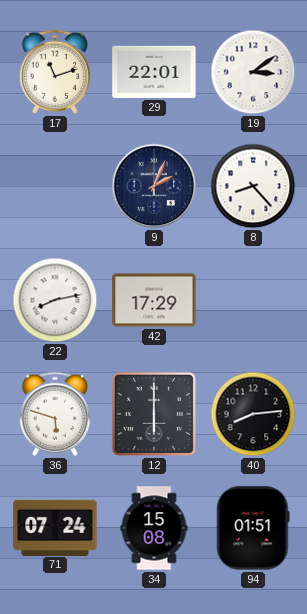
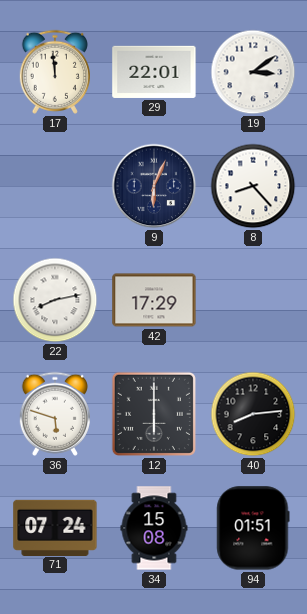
17: 11:12 -> 11:59 (55, 72)
9: 2:04 -> 6:04 (154, 186)
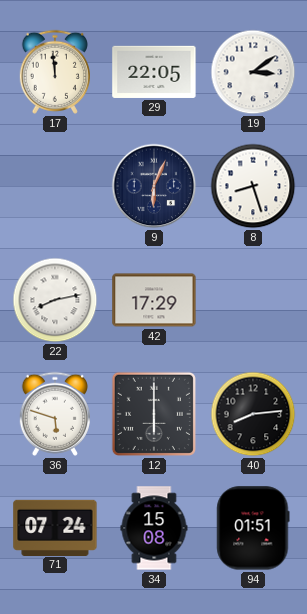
29: 22:01 -> 22:05 (154, 72)
8: 8:23 -> 8:27 (253, 186)
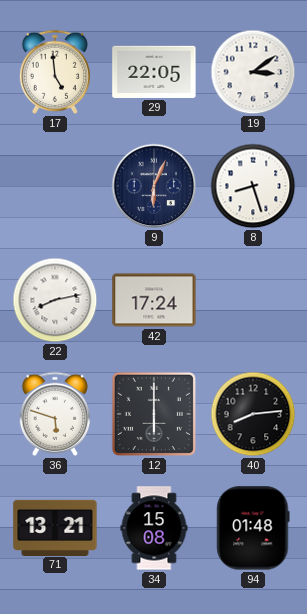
17: 11:59 -> 4:59 (55, 72)
42: 17:29 -> 17:24 (154, 300)
71: 07:24 -> 13:21 (55, 527)
94: 01:51 -> 01:48 (253, 528)
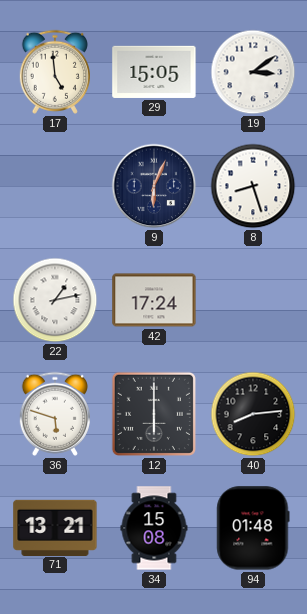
29: 22:05 -> 15:05 (154, 72)
22: 8:13 -> 1:13 (55, 300)
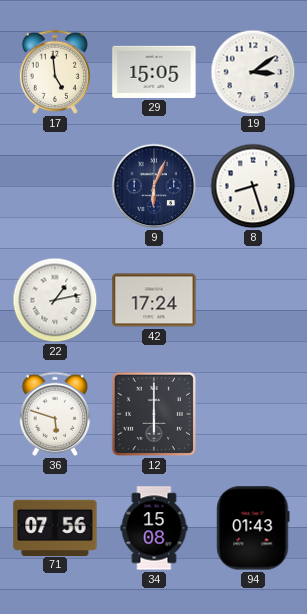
40: 8:14 -> none (253, 414)
71: 13:21 -> 07:56 (55, 527)
94: 01:48 -> 01:43 (253, 528)
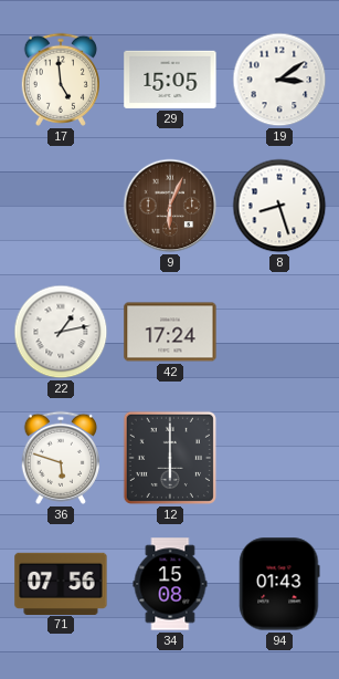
9 dial: navy -> brown (170, 206)
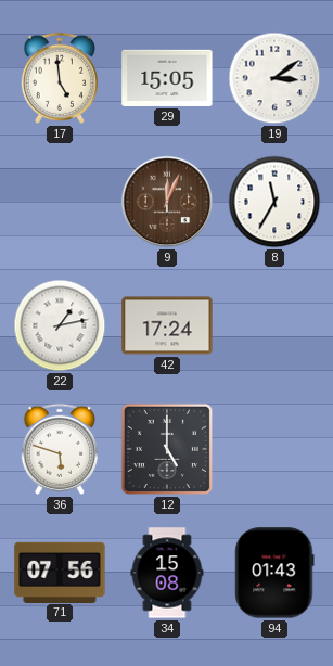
9: 6:04 -> 12:04 (167, 202)
8: 8:27 -> 11:35 (274, 202)
12: 6:00 -> 5:00 (167, 449)
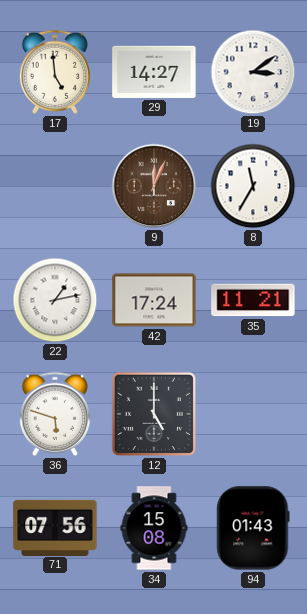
29: 15:05 -> 14:27 (154, 72)
35: none -> 11:21 (253, 300)
